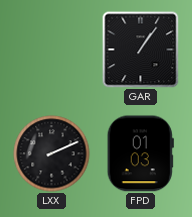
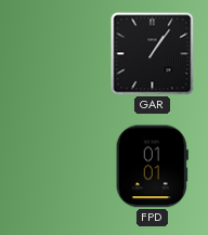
LXX: 2:11 -> none (52, 154)
FPD: 01:03 -> 01:01 (152, 167)
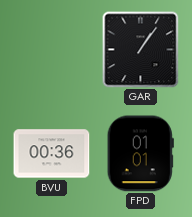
BVU: none -> 00:36 (52, 154)
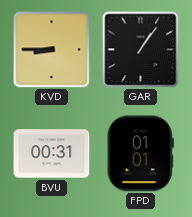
KVD: none -> 8:45 (52, 50)
BVU: 00:36 -> 00:31 (52, 154)
